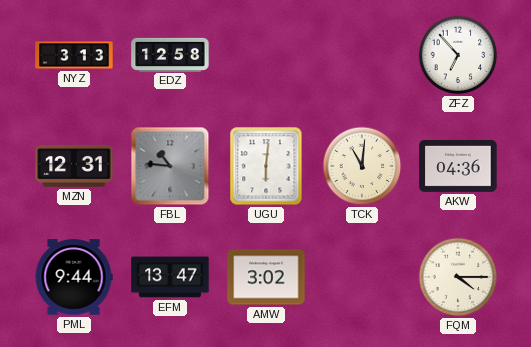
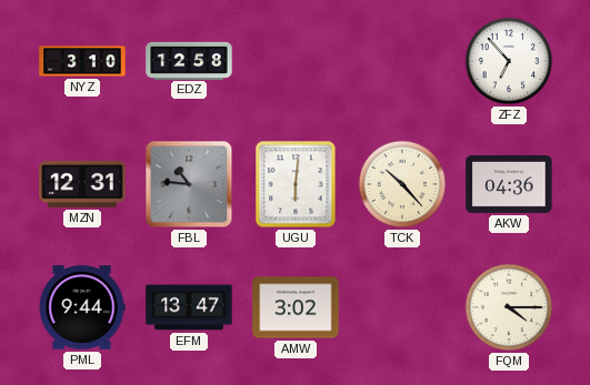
NYZ: 3:13 -> 3:10 (82, 61)
TCK: 11:01 -> 10:23 (402, 184)
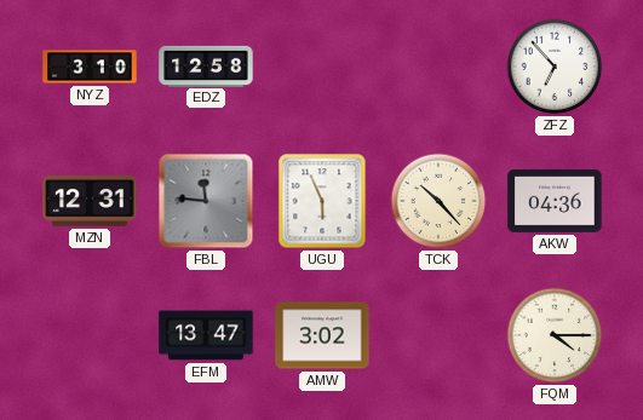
FBL: 10:46 -> 11:46 (206, 201)
UGU: 6:01 -> 5:56 (322, 201)
PML: 9:44 -> none (82, 307)
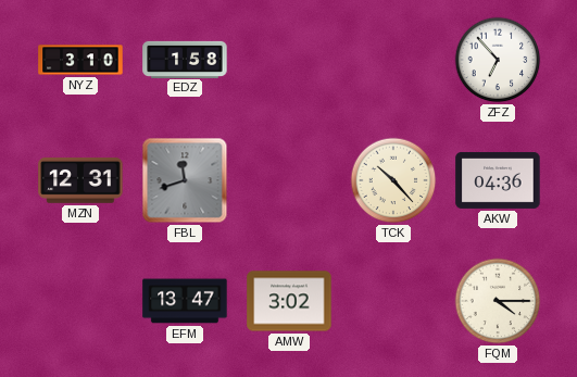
EDZ: 12:58 -> 1:58 (185, 59)
FBL: 11:46 -> 11:42 (185, 180)
UGU: 5:56 -> none (322, 201)
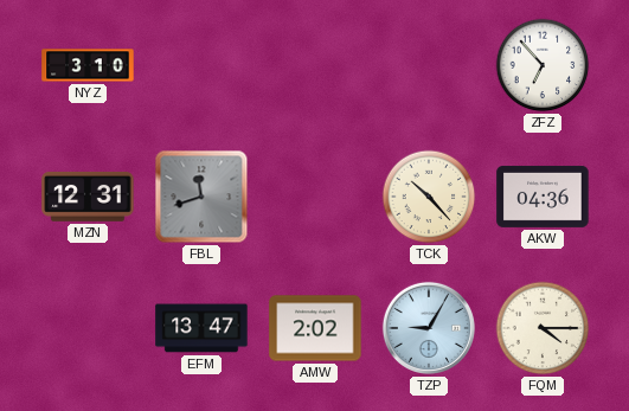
EDZ: 1:58 -> none (185, 59)
AMW: 3:02 -> 2:02 (315, 328)
TZP: none -> 9:05 (429, 328)
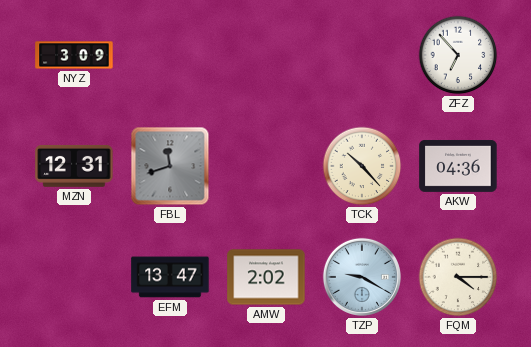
NYZ: 3:10 -> 3:09 (74, 55)
TZP: 9:05 -> 9:20 (362, 277)
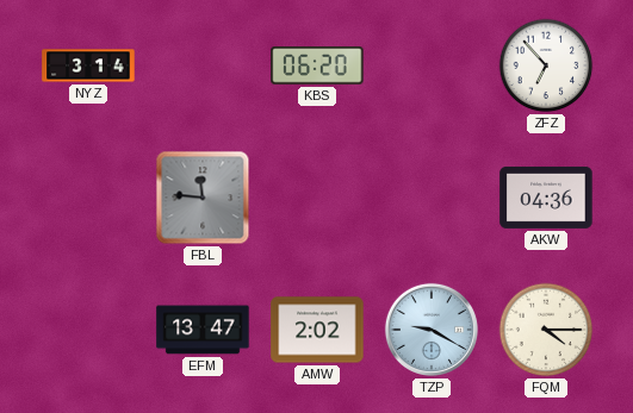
NYZ: 3:09 -> 3:14 (88, 65)
KBS: none -> 06:20 (317, 65)
MZN: 12:31 -> none (74, 166)
FBL: 11:42 -> 11:46 (203, 198)
TCK: 10:23 -> none (362, 166)
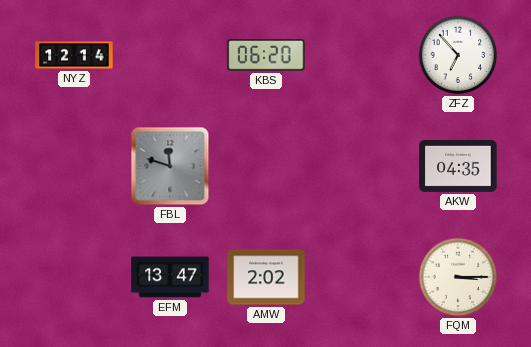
NYZ: 3:14 -> 12:14 (74, 55)
FBL: 11:46 -> 11:48 (170, 166)
AKW: 04:36 -> 04:35 (458, 166)
TZP: 9:20 -> none (432, 330)
FQM: 4:15 -> 3:15 (458, 277)
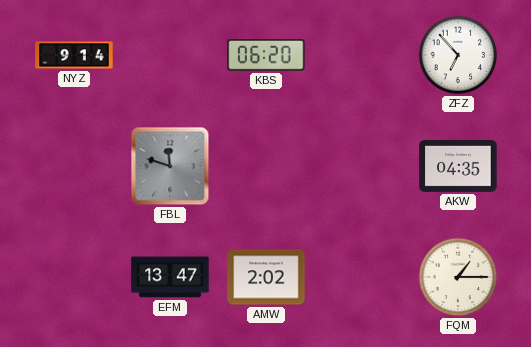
NYZ: 12:14 -> 9:14 (74, 55)
FQM: 3:15 -> 1:15 (458, 277)
